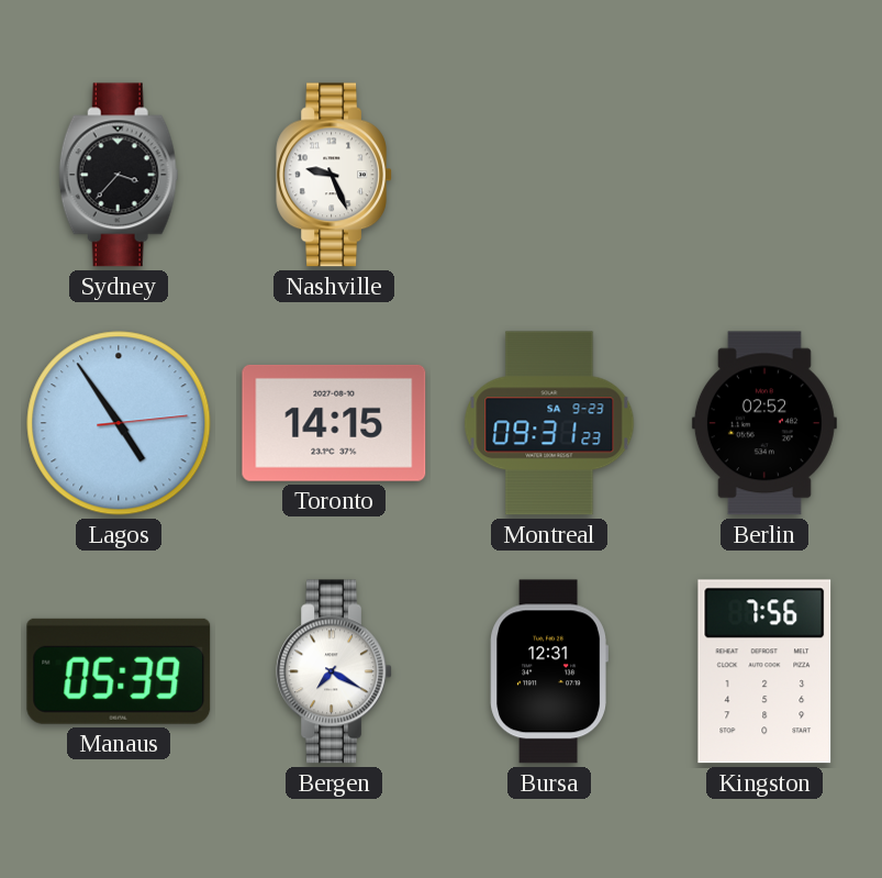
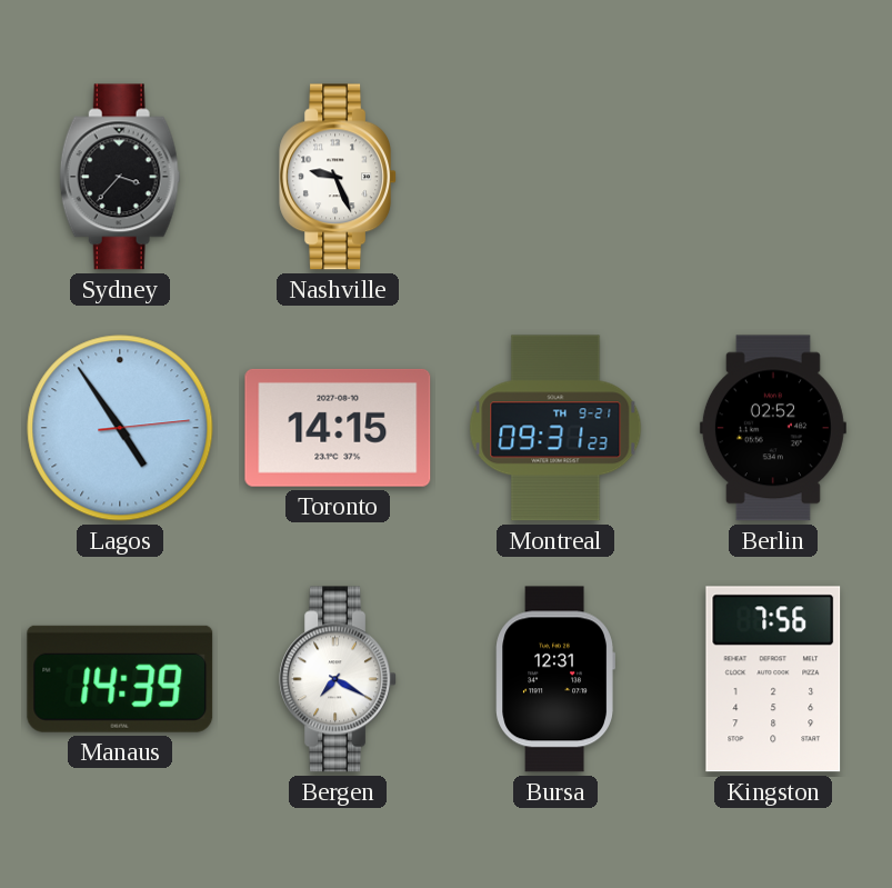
Montreal date: SA 9-23 -> TH 9-21 (555, 428)
Manaus: 05:39 -> 14:39 (120, 679)
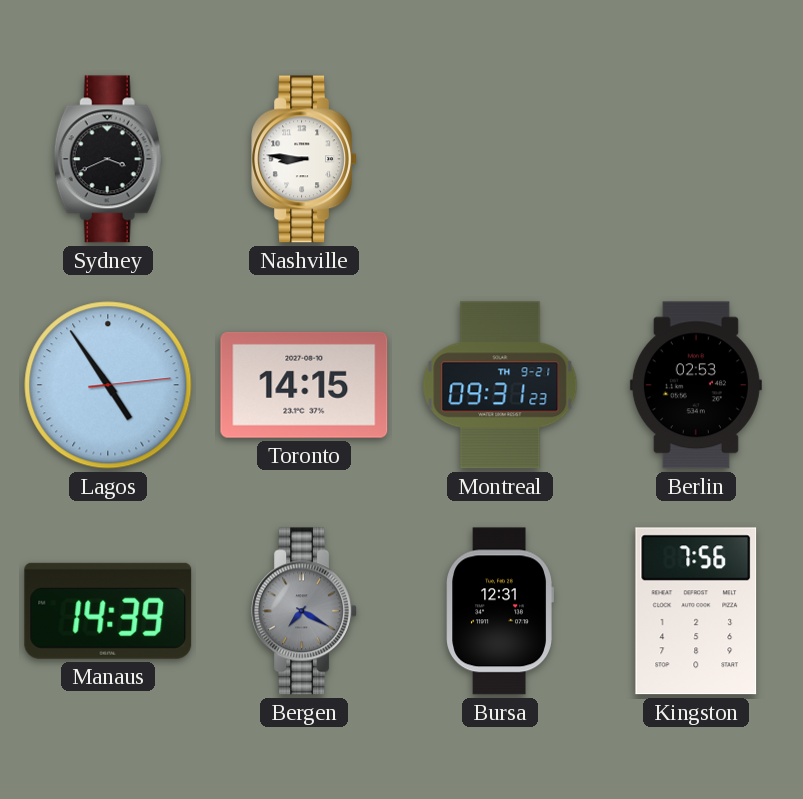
Sydney: 3:37 -> 3:41 (108, 159)
Nashville: 9:26 -> 8:46 (304, 159)
Berlin: 02:52 -> 02:53 (696, 385)
Bergen dial: white -> grey (304, 611)
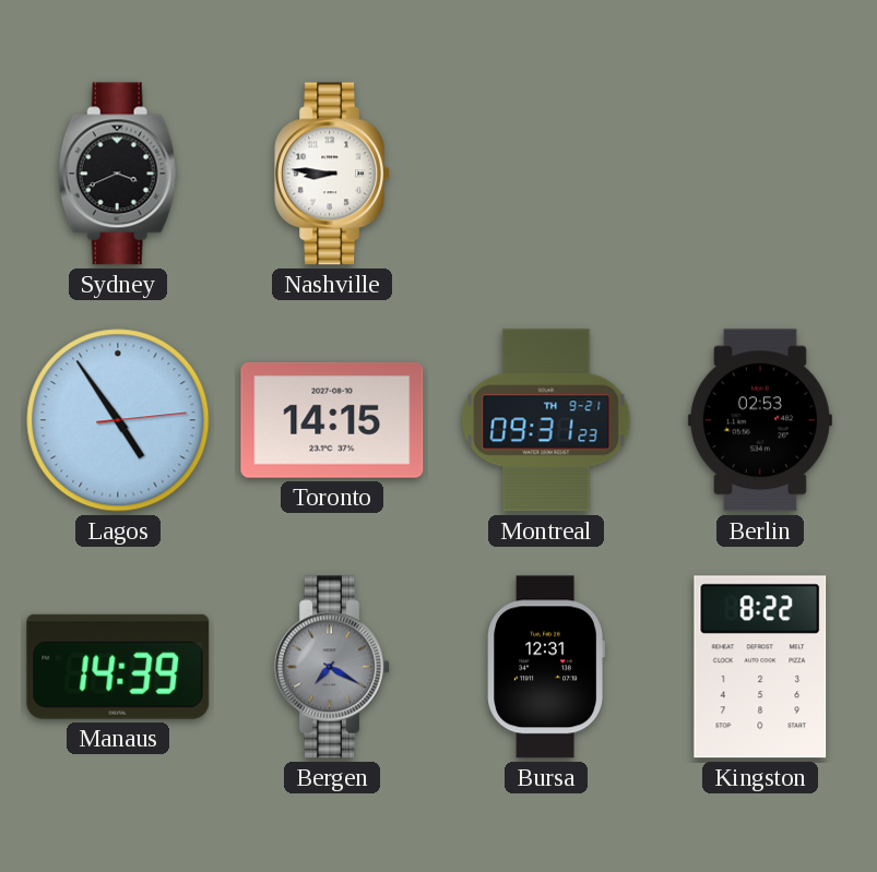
Kingston: 7:56 -> 8:22 (760, 667)
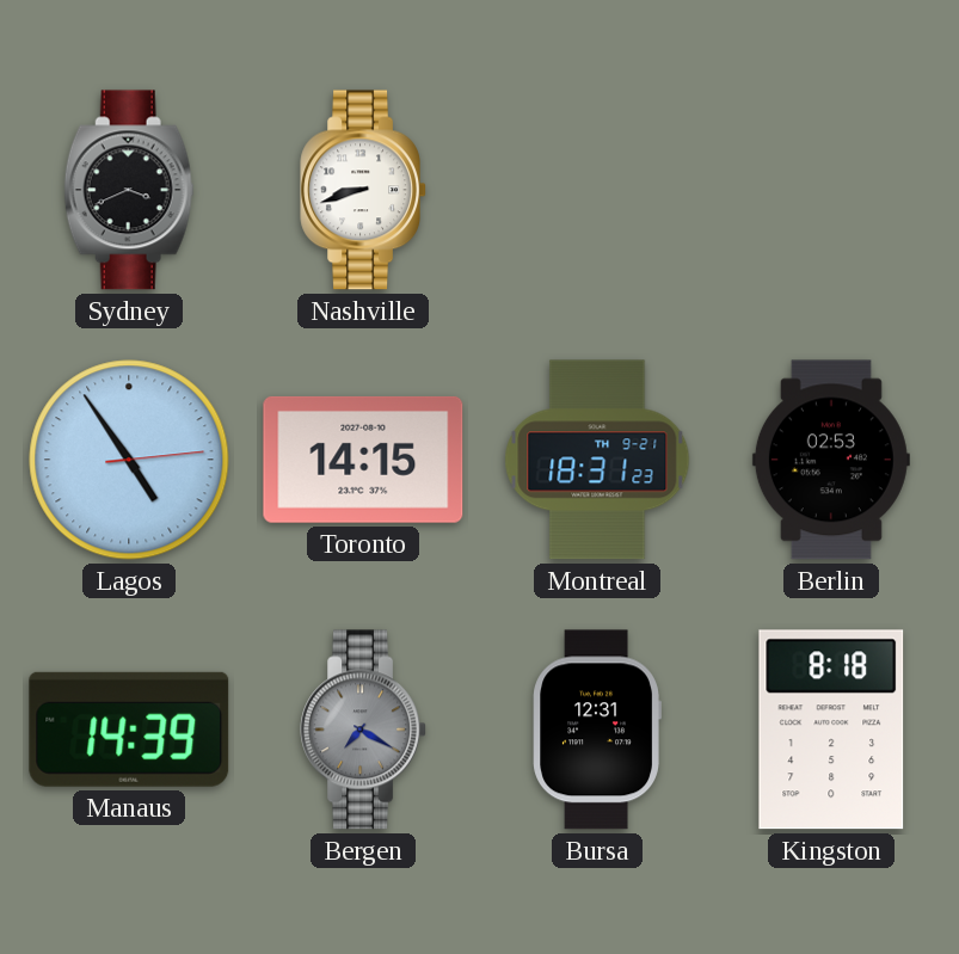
Nashville: 8:46 -> 8:42 (363, 190)
Montreal: 09:31 -> 18:31 (597, 460)
Kingston: 8:22 -> 8:18 (831, 730)
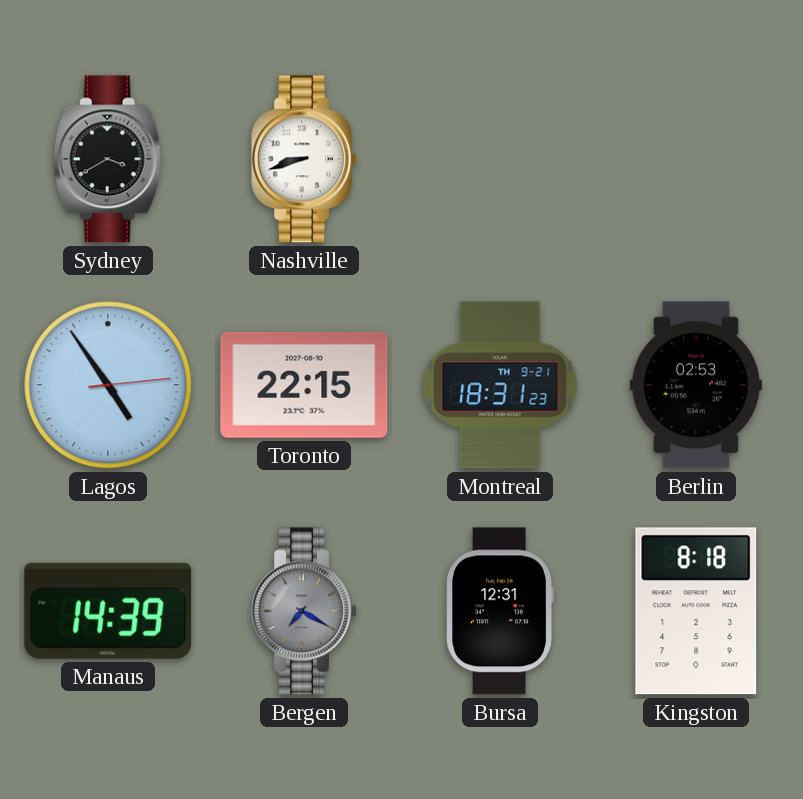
Sydney: 3:41 -> 3:40 (108, 159)
Toronto: 14:15 -> 22:15 (304, 385)
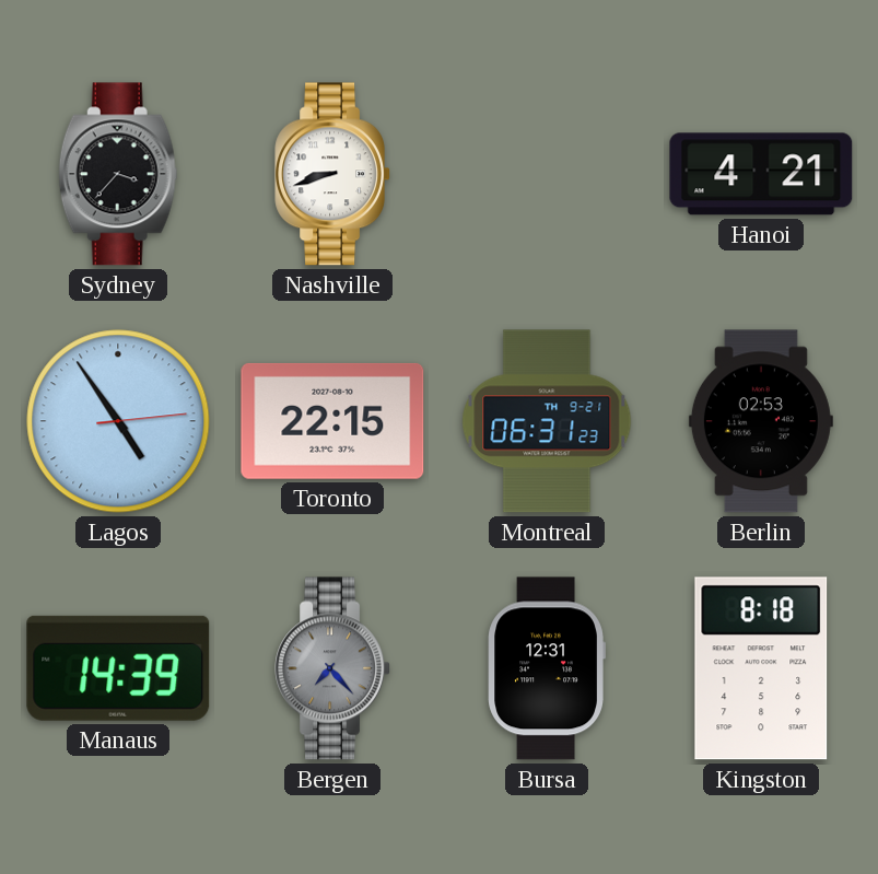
Sydney: 3:40 -> 3:37 (118, 174)
Hanoi: none -> 4:21 (761, 174)
Montreal: 18:31 -> 06:31 (547, 421)
Bergen: 7:20 -> 7:23 (332, 668)
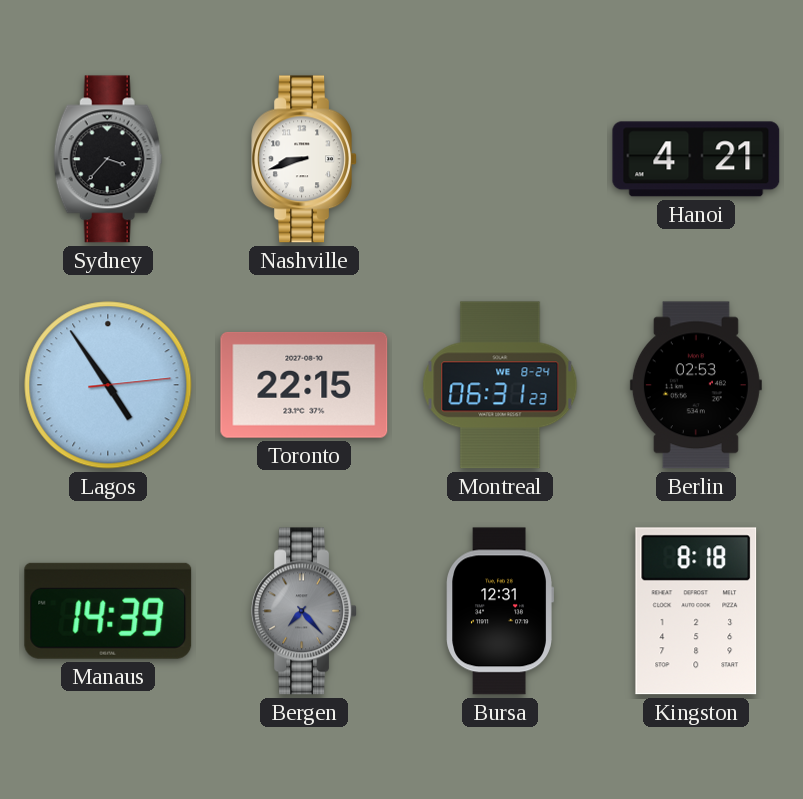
Montreal date: TH 9-21 -> WE 8-24 (500, 385)
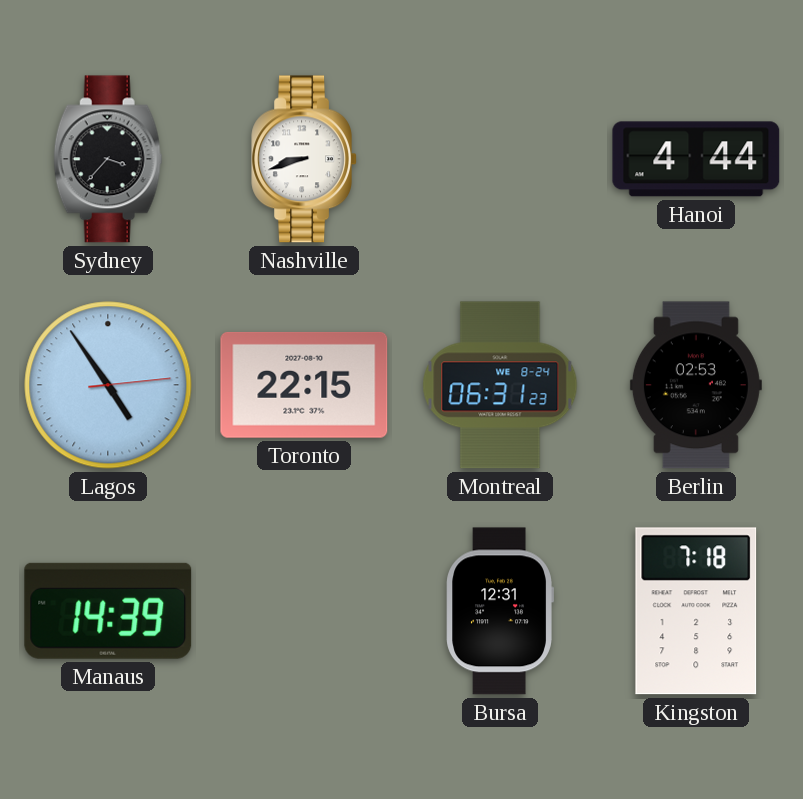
Hanoi: 4:21 -> 4:44 (696, 159)
Bergen: 7:23 -> none (304, 611)
Kingston: 8:18 -> 7:18 (696, 611)
